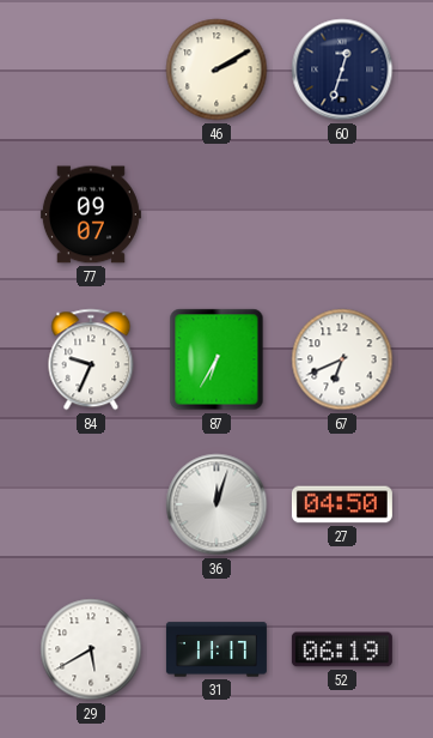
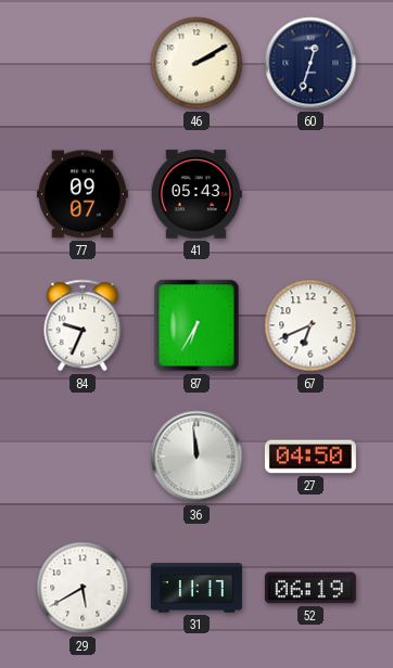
41: none -> 05:43 (196, 194)
36: 12:03 -> 11:59 (196, 457)
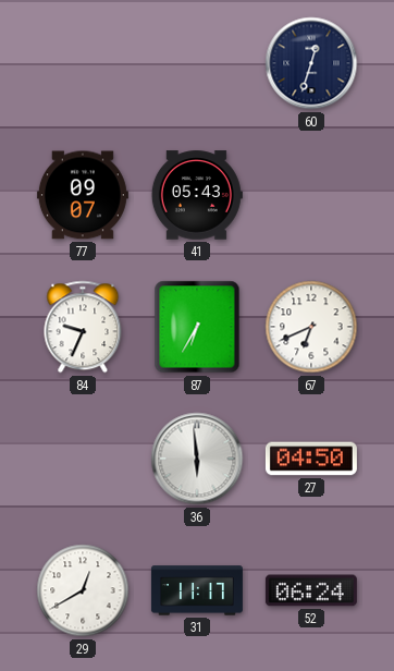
46: 2:10 -> none (196, 63)
36: 11:59 -> 5:59 (197, 459)
29: 5:40 -> 12:40 (83, 590)
52: 06:19 -> 06:24 (311, 590)
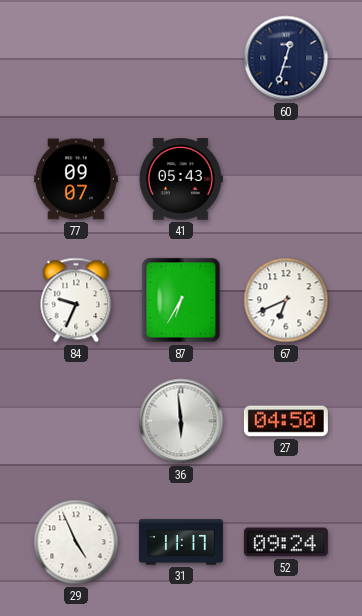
29: 12:40 -> 4:56 (76, 542)
52: 06:24 -> 09:24 (286, 542)
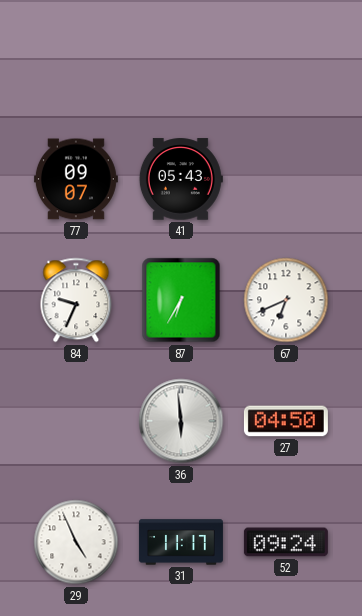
60: 12:33 -> none (286, 58)
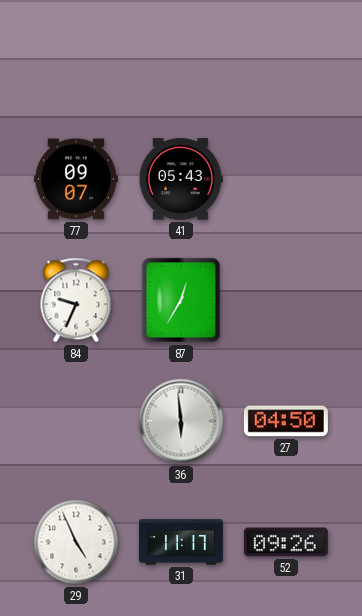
87: 6:35 -> 12:35 (181, 300)
67: 6:41 -> none (286, 300)
52: 09:24 -> 09:26 (286, 542)
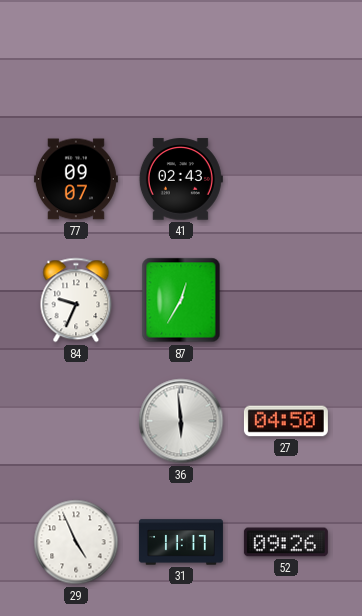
41: 05:43 -> 02:43 (181, 179)
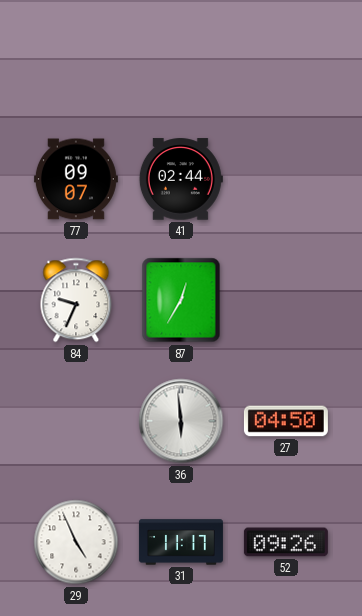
41: 02:43 -> 02:44 (181, 179)
